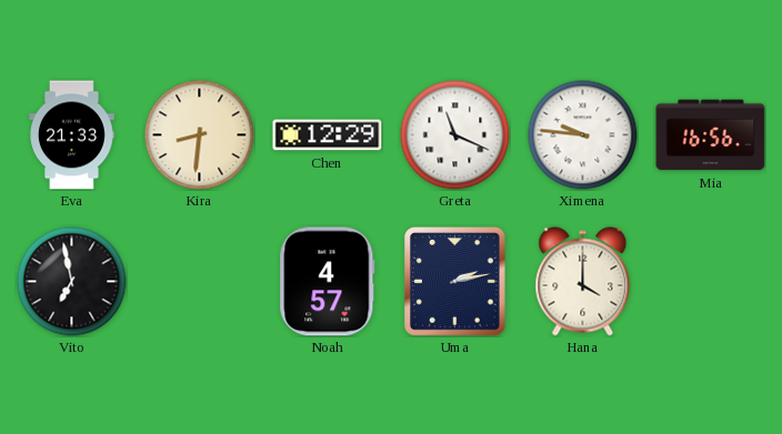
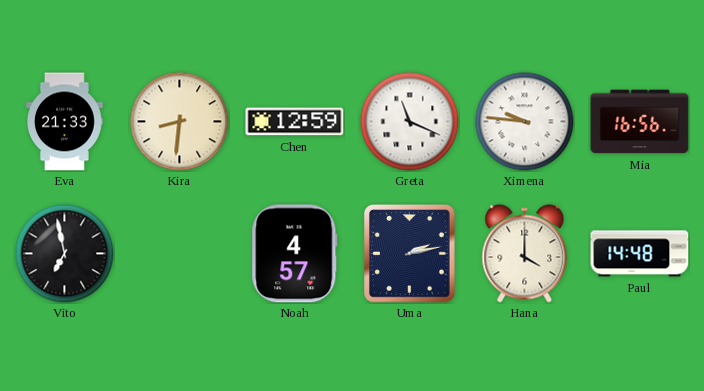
Chen: 12:29 -> 12:59 (295, 122)
Paul: none -> 14:48 (640, 254)
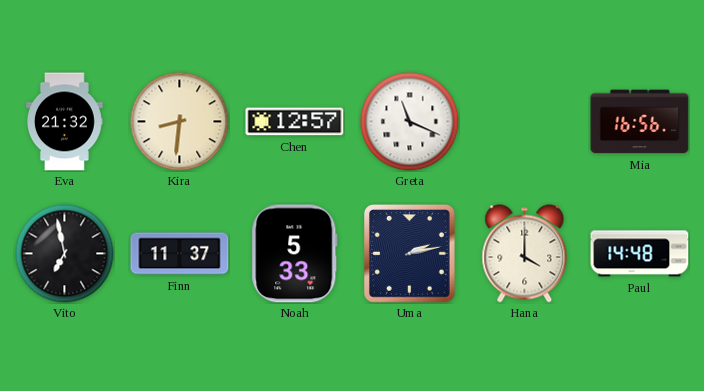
Eva: 21:33 -> 21:32 (65, 122)
Chen: 12:59 -> 12:57 (295, 122)
Ximena: 9:46 -> none (525, 122)
Finn: none -> 11:37 (180, 254)
Noah: 4:57 -> 5:33 (295, 254)
